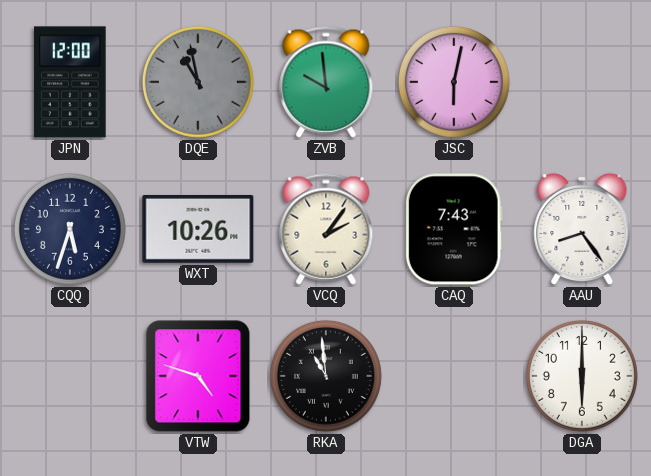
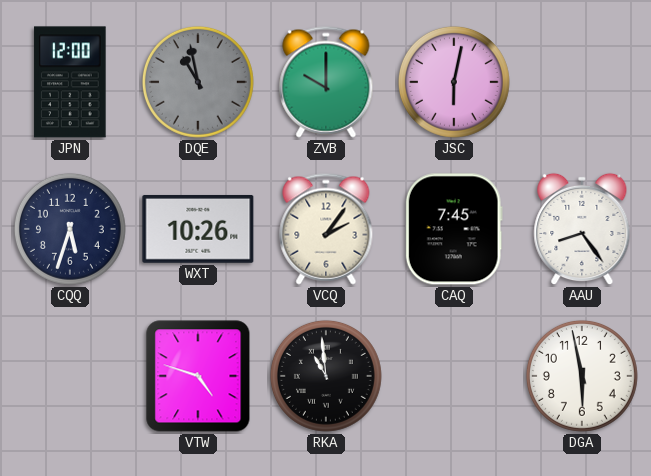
ZVB: 9:59 -> 10:00 (326, 82)
CAQ: 7:43 -> 7:45 (454, 229)
DGA: 6:00 -> 5:58 (582, 376)
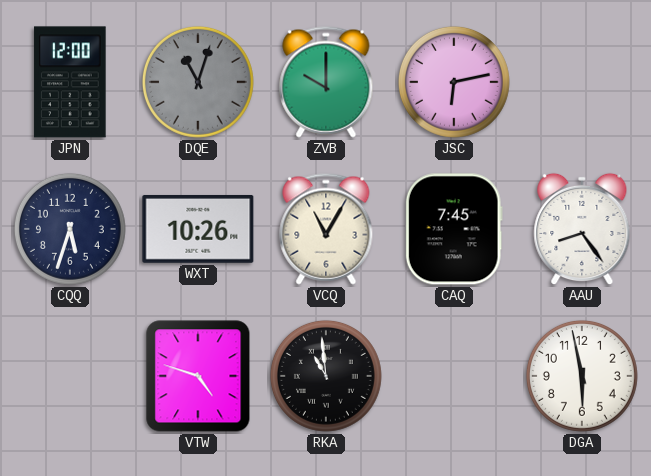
DQE: 10:58 -> 11:03 (198, 82)
JSC: 6:02 -> 6:13 (454, 82)
VCQ: 2:06 -> 11:05 (326, 229)
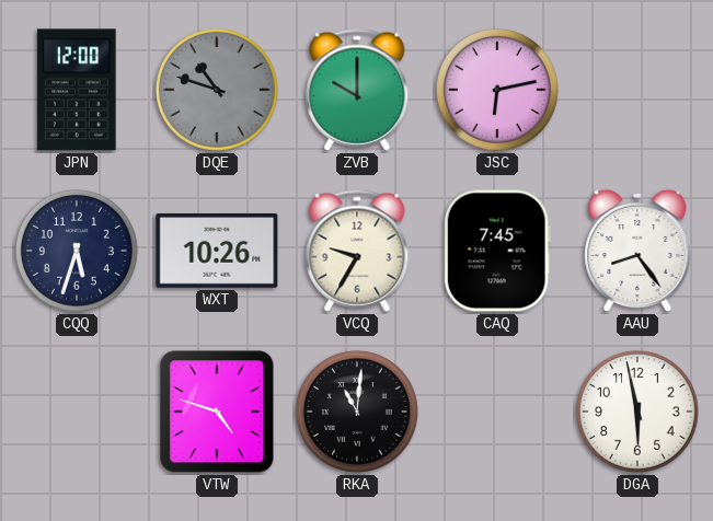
DQE: 11:03 -> 10:48 (217, 90)
VCQ: 11:05 -> 9:35 (357, 251)
RKA: 10:59 -> 11:01 (357, 412)
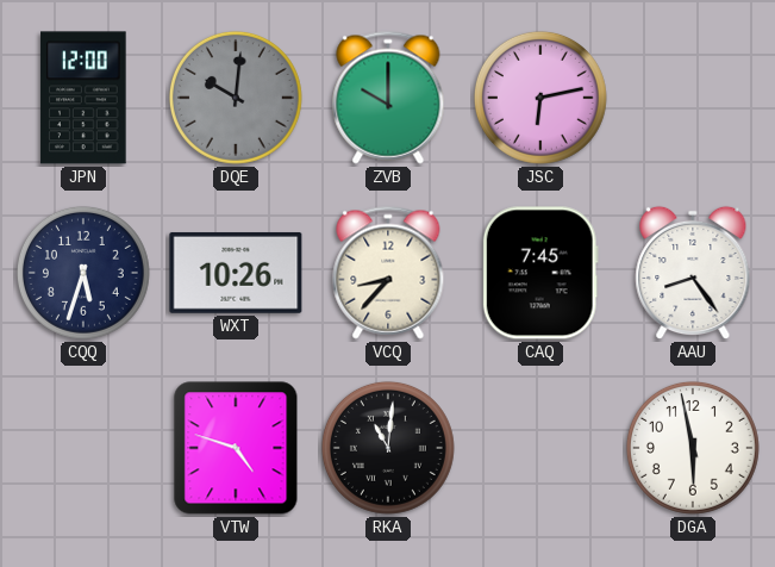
DQE: 10:48 -> 10:01 (236, 98)
VCQ: 9:35 -> 8:37 (388, 273)
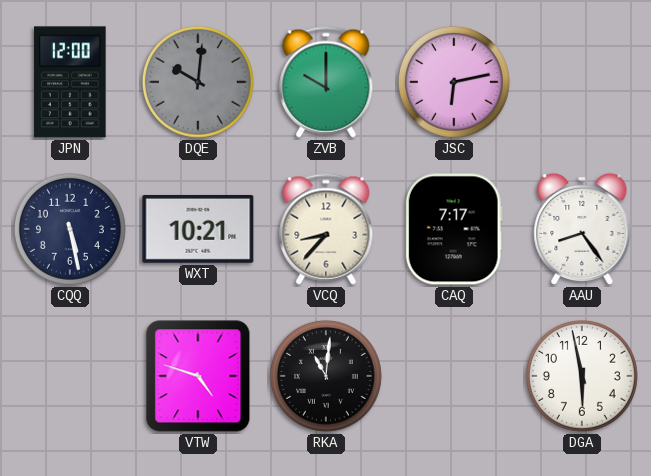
CQQ: 5:33 -> 5:28 (70, 229)
WXT: 10:26 -> 10:21 (198, 229)
CAQ: 7:45 -> 7:17 (454, 229)
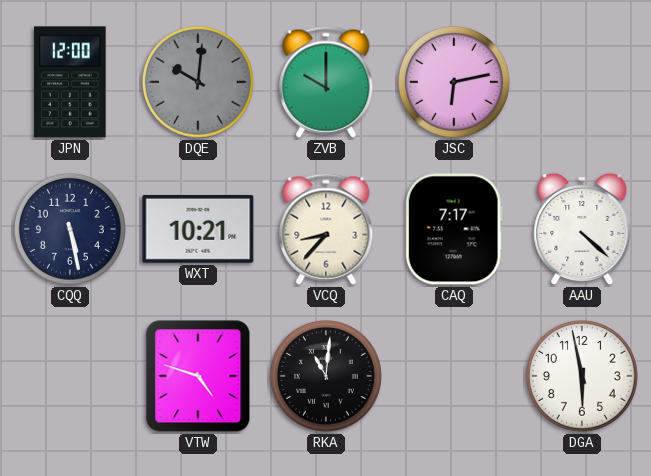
AAU: 8:24 -> 4:22 (582, 229)
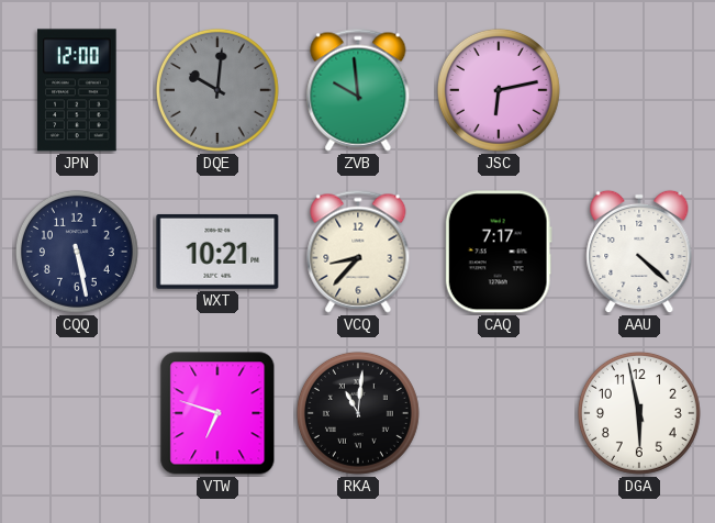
ZVB: 10:00 -> 9:59 (358, 90)
VTW: 4:48 -> 6:48 (217, 413)
